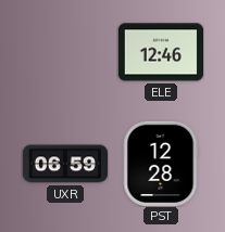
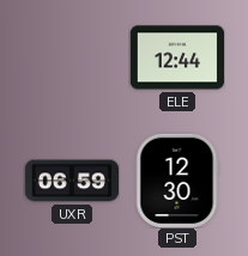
ELE: 12:46 -> 12:44 (176, 57)
PST: 12:28 -> 12:30 (177, 179)
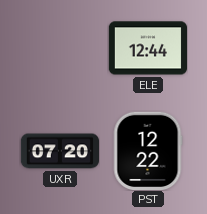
UXR: 06:59 -> 07:20 (59, 151)
PST: 12:30 -> 12:22 (148, 150)
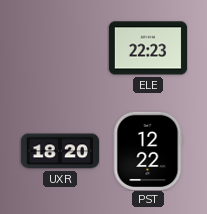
ELE: 12:44 -> 22:23 (147, 48)
UXR: 07:20 -> 18:20 (59, 151)
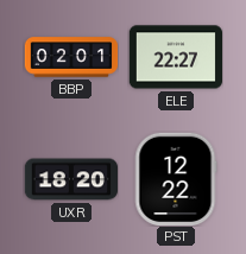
BBP: none -> 02:01 (71, 57)
ELE: 22:23 -> 22:27 (175, 57)
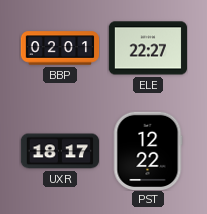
UXR: 18:20 -> 18:17 (59, 151)
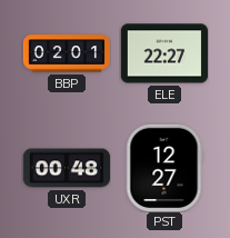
UXR: 18:17 -> 00:48 (66, 168)
PST: 12:22 -> 12:27 (164, 167)
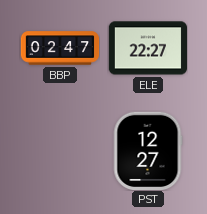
BBP: 02:01 -> 02:47 (60, 48)
UXR: 00:48 -> none (66, 168)
